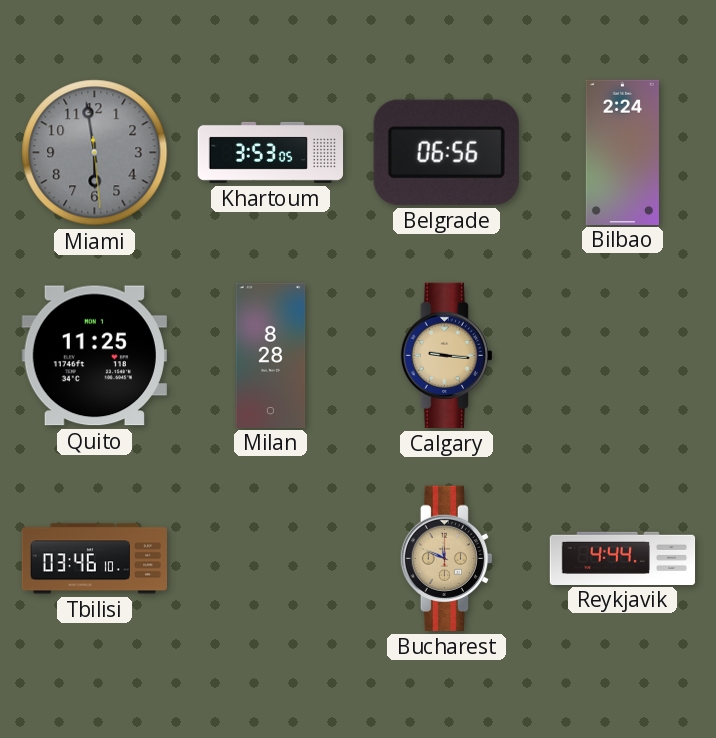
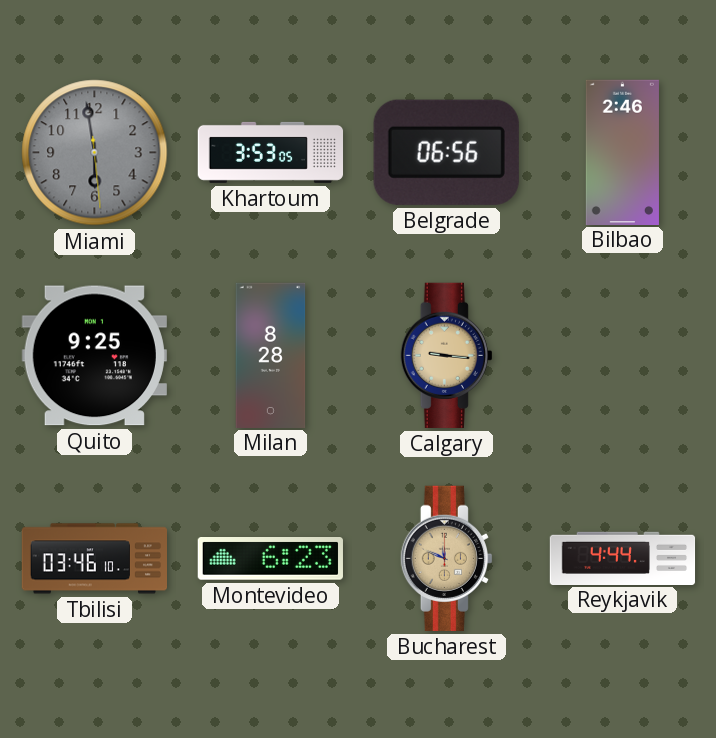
Bilbao: 2:24 -> 2:46 (622, 152)
Quito: 11:25 -> 9:25 (94, 356)
Montevideo: none -> 6:23 (270, 559)
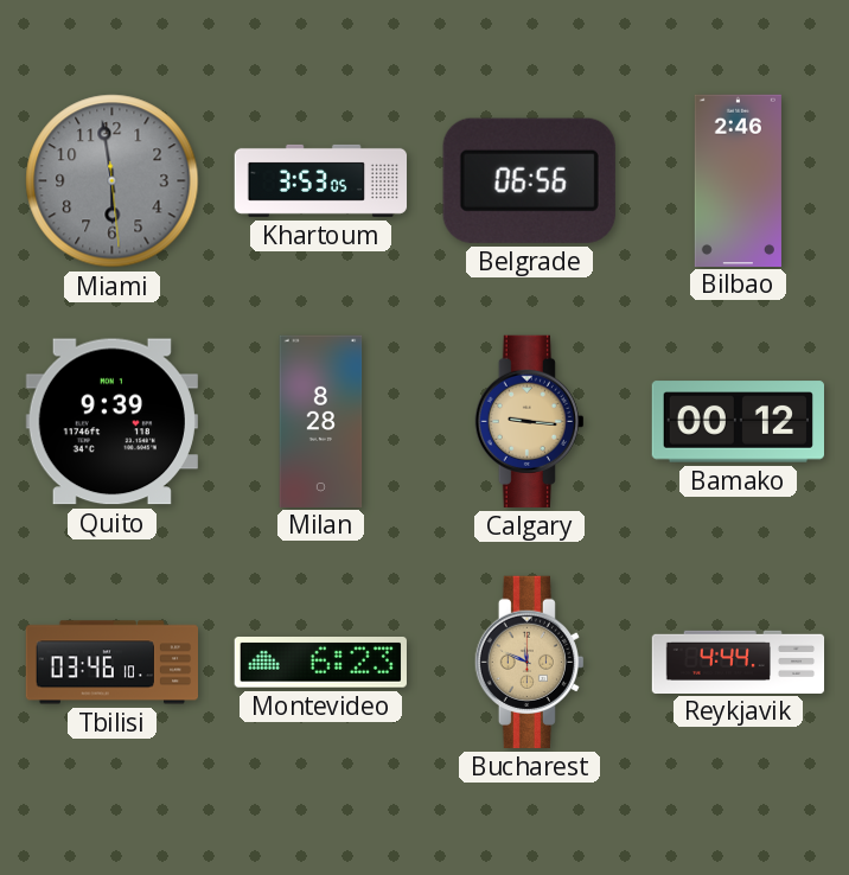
Quito: 9:25 -> 9:39 (111, 422)
Bamako: none -> 00:12 (738, 422)
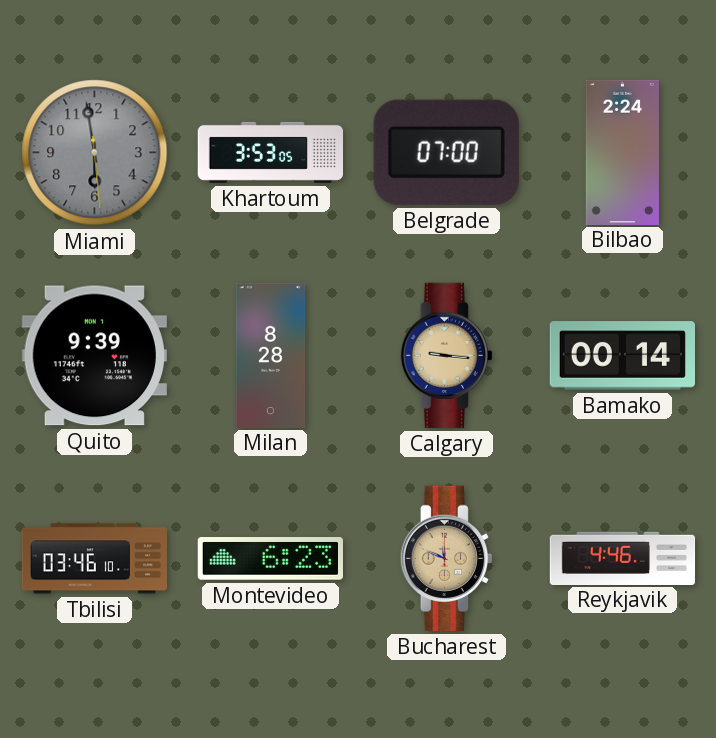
Belgrade: 06:56 -> 07:00 (446, 152)
Bilbao: 2:46 -> 2:24 (622, 152)
Bamako: 00:12 -> 00:14 (622, 356)
Reykjavik: 4:44 -> 4:46 (623, 558)
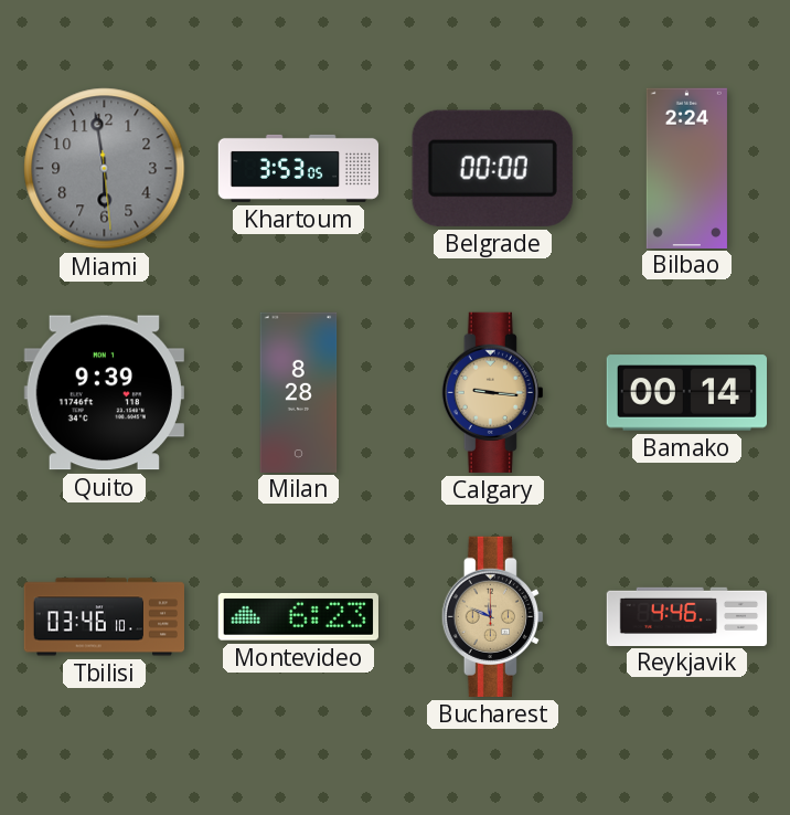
Belgrade: 07:00 -> 00:00 (492, 168)
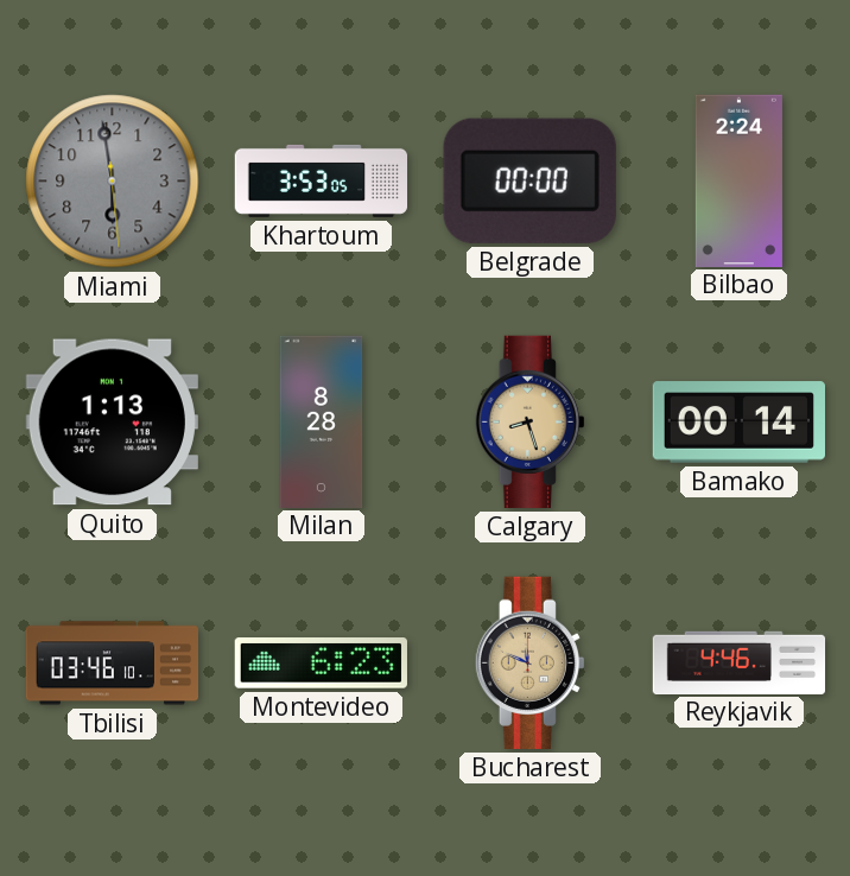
Quito: 9:39 -> 1:13 (112, 423)
Calgary: 9:16 -> 8:27 (529, 421)
